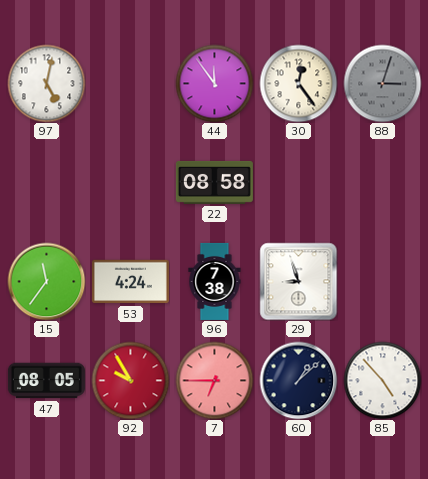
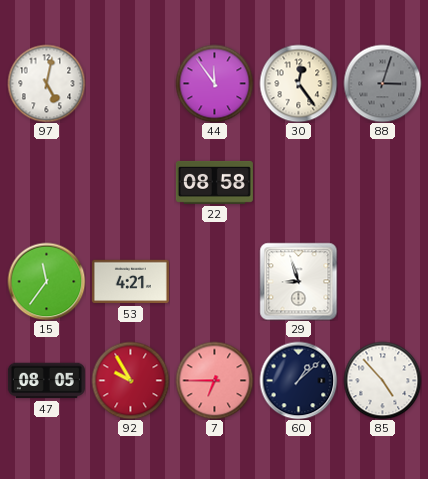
53: 4:24 -> 4:21 (130, 282)
96: 7:38 -> none (215, 281)
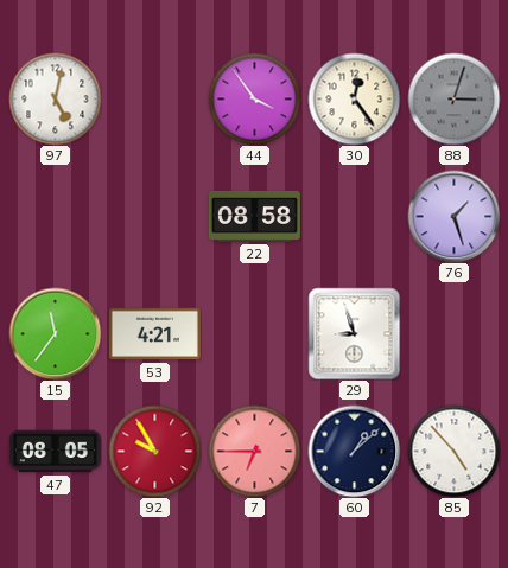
44: 11:54 -> 3:54 (254, 98)
76: none -> 1:27 (453, 216)
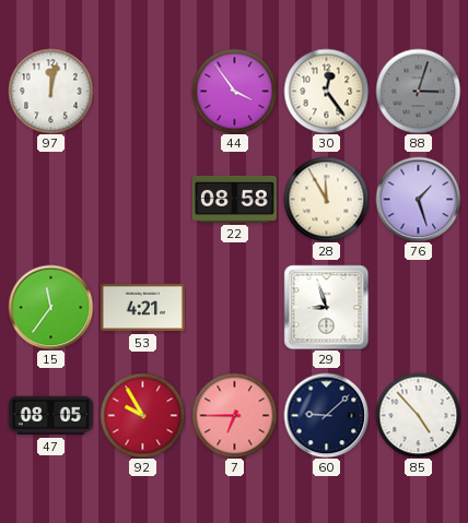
97: 5:02 -> 12:02 (50, 91)
28: none -> 11:55 (326, 199)
60: 1:08 -> 9:08 (326, 415)
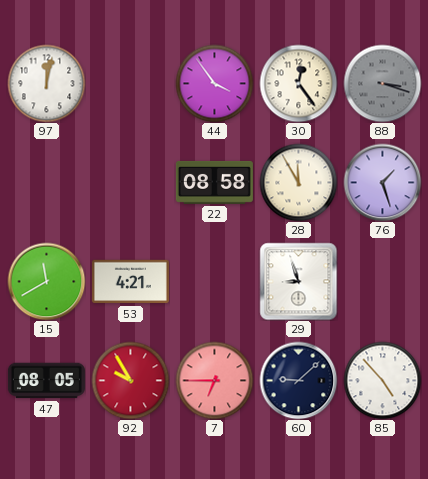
88: 3:03 -> 3:18 (382, 83)
15: 11:36 -> 11:40 (46, 281)
